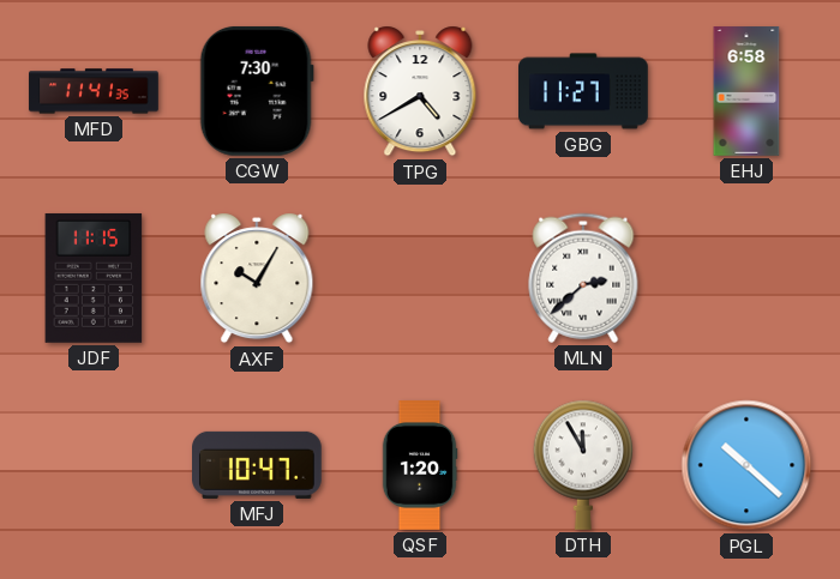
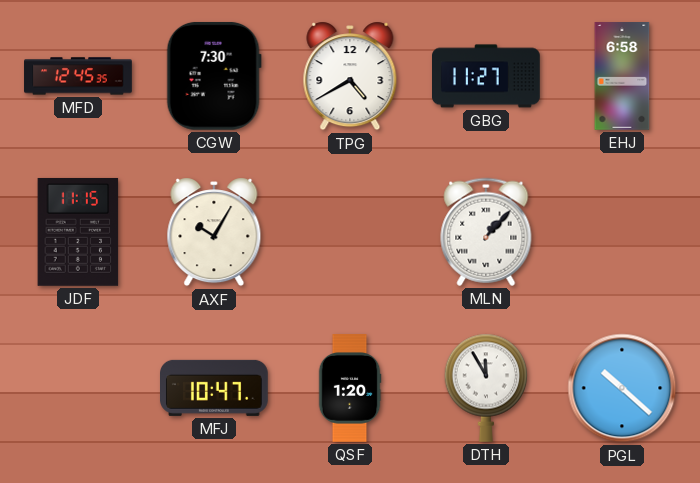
MFD: 11:41 -> 12:45 (78, 76)
MLN: 2:38 -> 1:07 (486, 232)
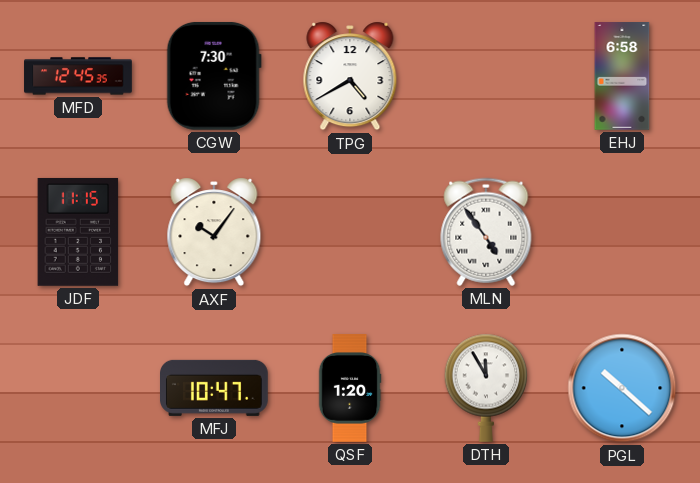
GBG: 11:27 -> none (486, 76)
AXF: 10:05 -> 10:06 (214, 232)
MLN: 1:07 -> 4:54 (486, 232)
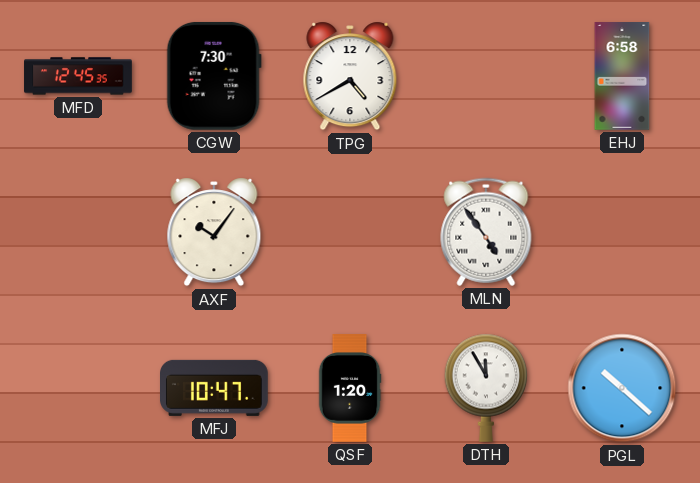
JDF: 11:15 -> none (78, 232)
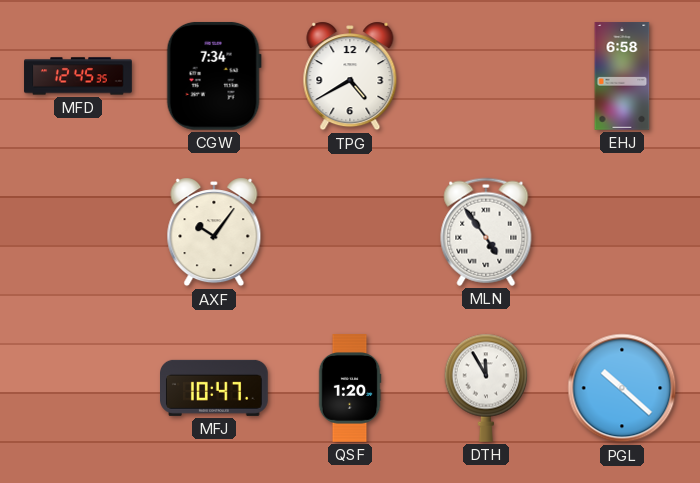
CGW: 7:30 -> 7:34 (214, 76)
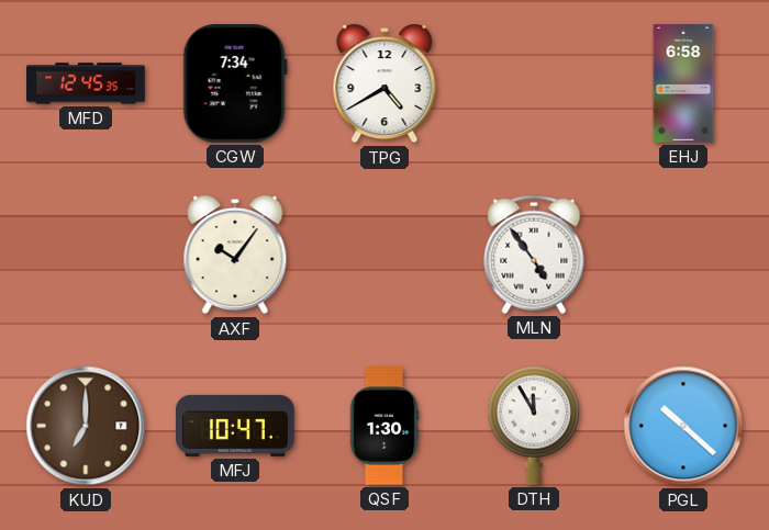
KUD: none -> 7:00 (86, 426)
QSF: 1:20 -> 1:30 (384, 426)
